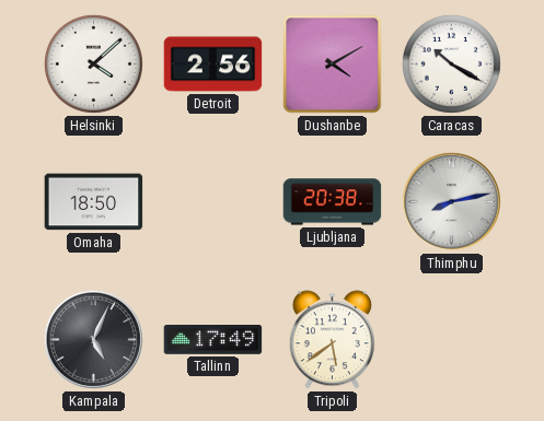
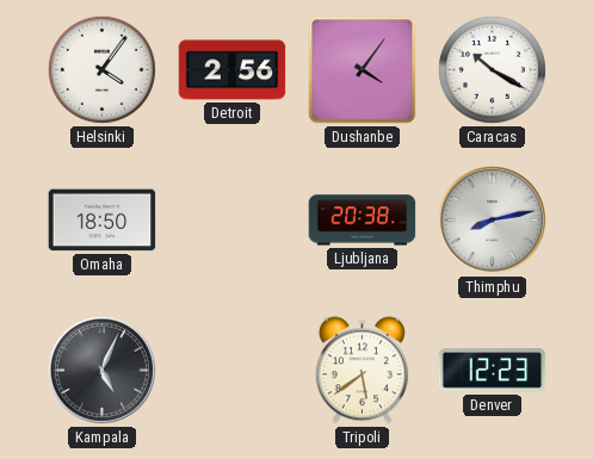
Helsinki: 4:08 -> 4:06 (101, 69)
Dushanbe: 4:10 -> 4:06 (363, 70)
Tallinn: 17:49 -> none (213, 340)
Denver: none -> 12:23 (493, 371)
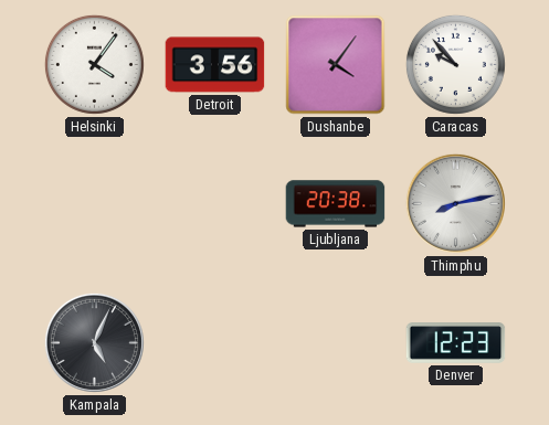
Detroit: 2:56 -> 3:56 (215, 65)
Caracas: 10:20 -> 9:53 (455, 64)
Omaha: 18:50 -> none (103, 221)
Tripoli: 5:39 -> none (362, 371)
